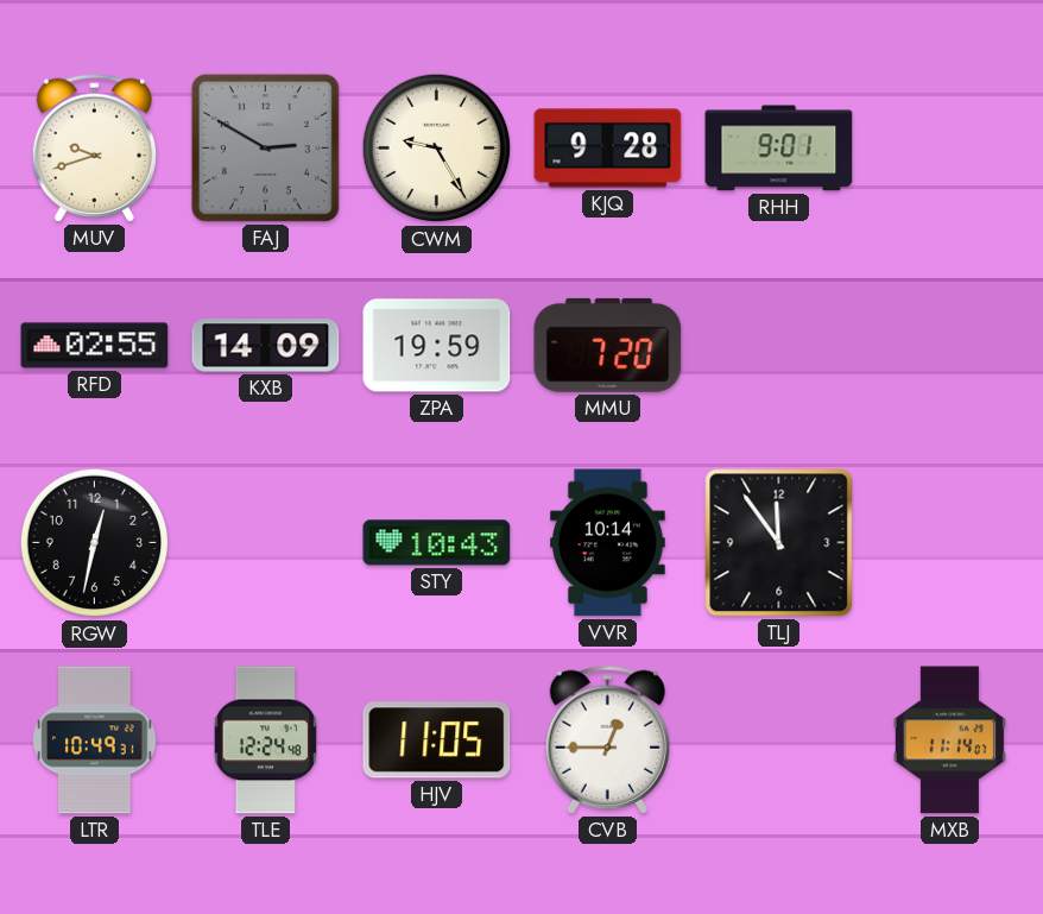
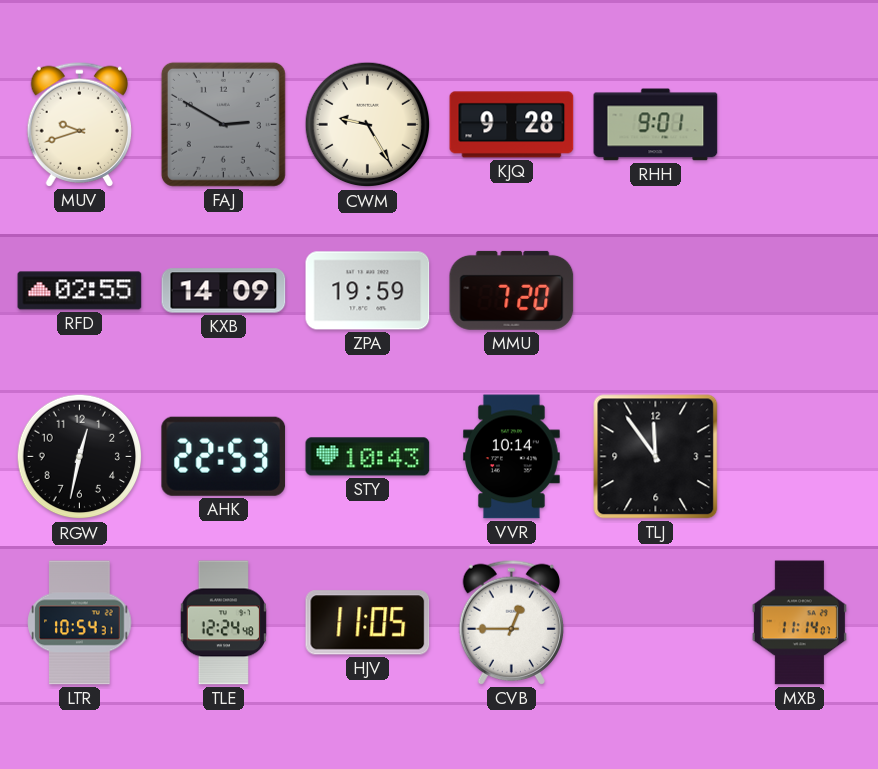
AHK: none -> 22:53 (224, 456)
LTR: 10:49 -> 10:54 (80, 623)
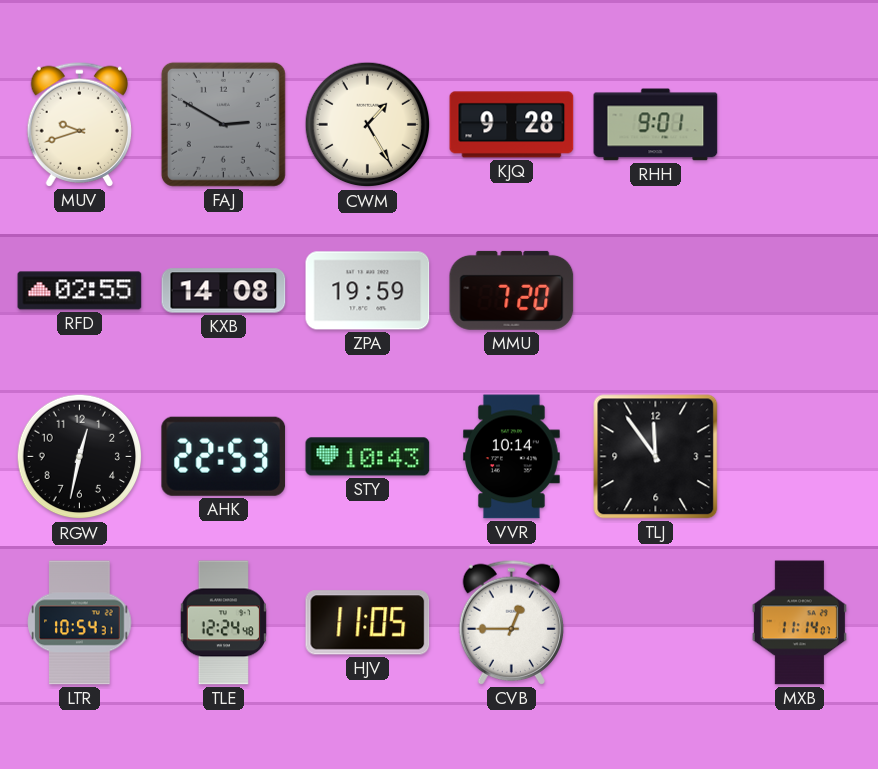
CWM: 9:25 -> 1:25 (368, 125)
KXB: 14:09 -> 14:08 (224, 291)
